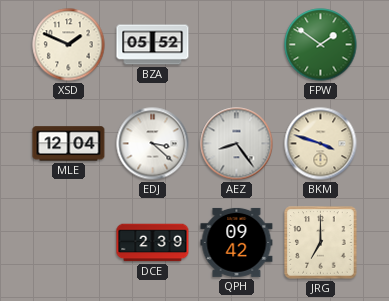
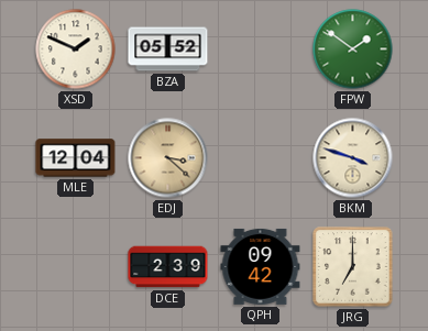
EDJ dial: white -> champagne (168, 158)
AEZ: 8:24 -> none (237, 144)
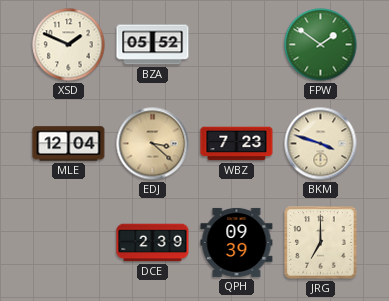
WBZ: none -> 7:23 (237, 144)
QPH: 09:42 -> 09:39 (237, 242)
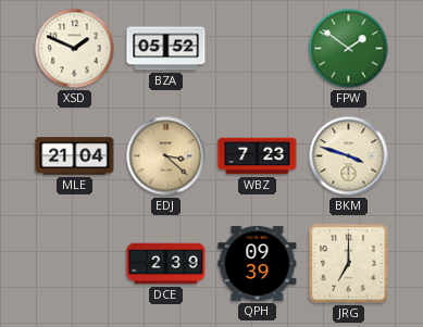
MLE: 12:04 -> 21:04 (75, 156)
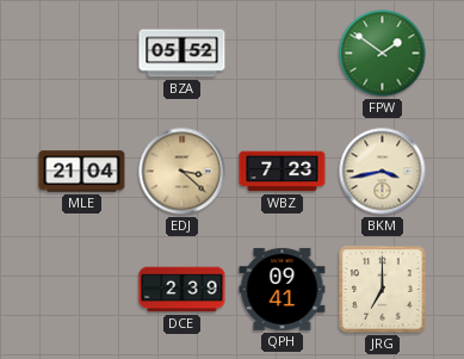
XSD: 1:49 -> none (75, 49)
BKM: 3:48 -> 3:43 (383, 172)
QPH: 09:39 -> 09:41 (283, 289)
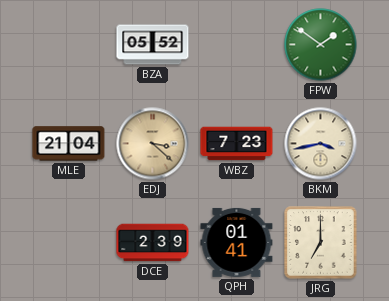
QPH: 09:41 -> 01:41 (237, 242)
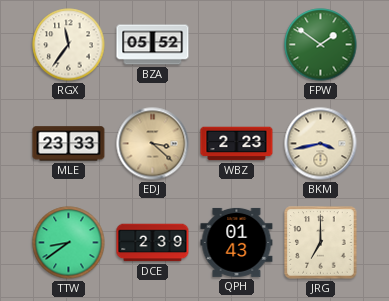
RGX: none -> 11:36 (69, 45)
MLE: 21:04 -> 23:33 (69, 144)
WBZ: 7:23 -> 2:23 (237, 144)
TTW: none -> 8:39 (69, 243)
QPH: 01:41 -> 01:43 (237, 242)
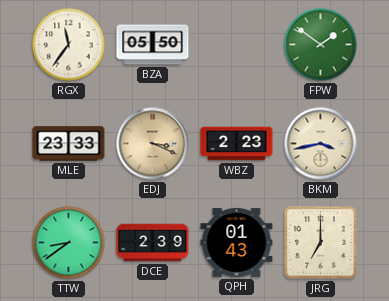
BZA: 05:52 -> 05:50 (153, 45)
EDJ: 3:22 -> 3:19 (153, 144)
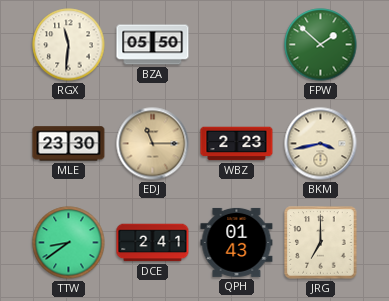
RGX: 11:36 -> 11:31 (69, 45)
FPW: 1:51 -> 1:52 (321, 45)
MLE: 23:33 -> 23:30 (69, 144)
EDJ: 3:19 -> 11:15 (153, 144)
DCE: 2:39 -> 2:41 (153, 243)
